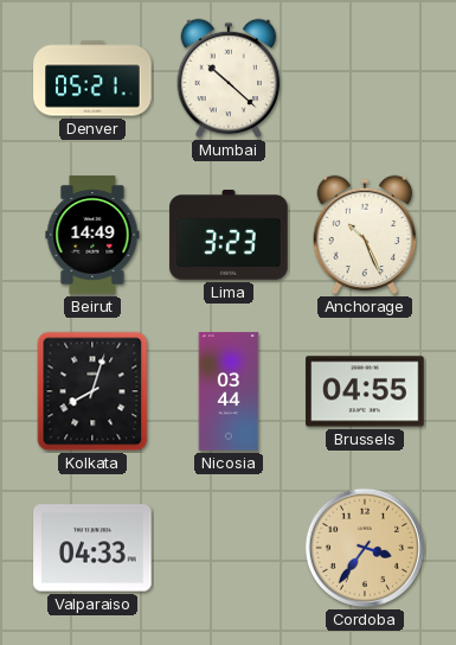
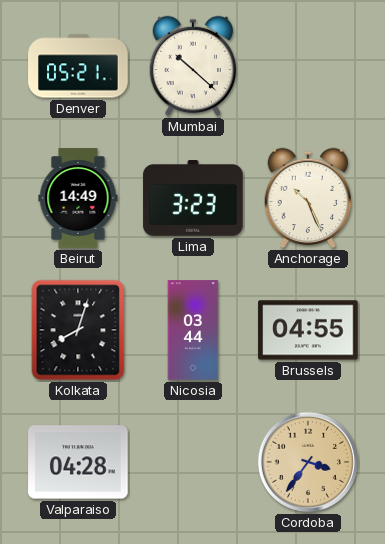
Valparaiso: 04:33 -> 04:28 (78, 462)
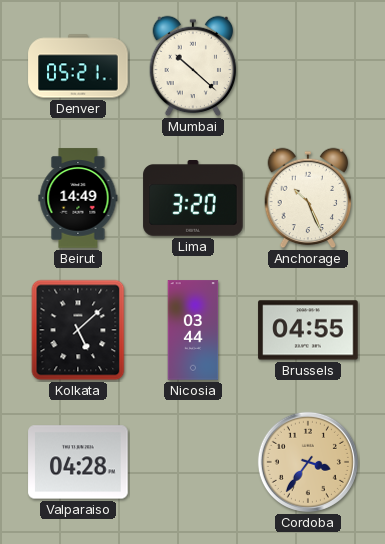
Lima: 3:23 -> 3:20 (193, 199)
Kolkata: 8:03 -> 5:08 (78, 330)
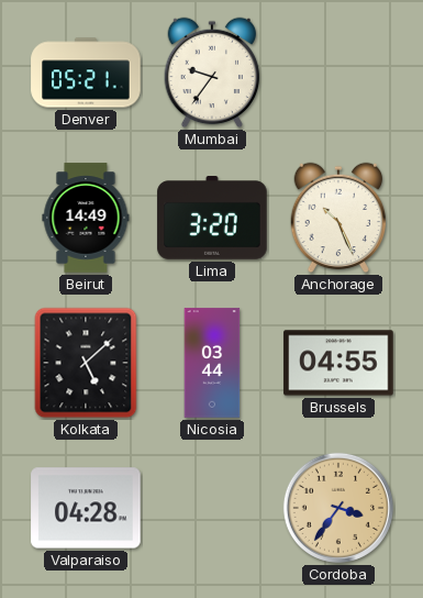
Mumbai: 10:22 -> 9:36 (212, 73)
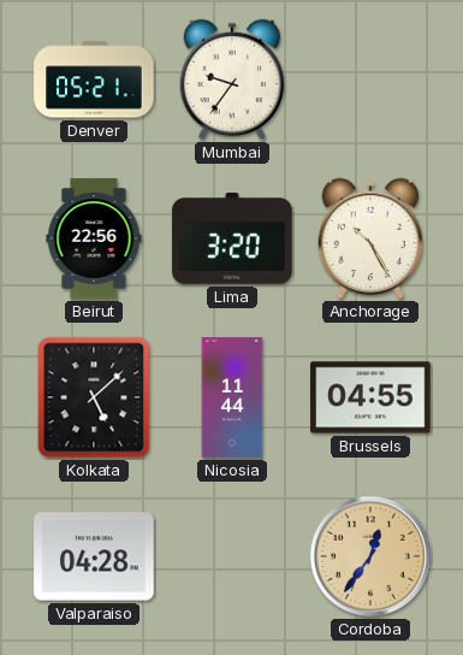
Beirut: 14:49 -> 22:56 (94, 238)
Anchorage: 10:26 -> 10:25 (370, 238)
Nicosia: 03:44 -> 11:44 (232, 397)
Cordoba: 3:36 -> 12:36 (370, 556)
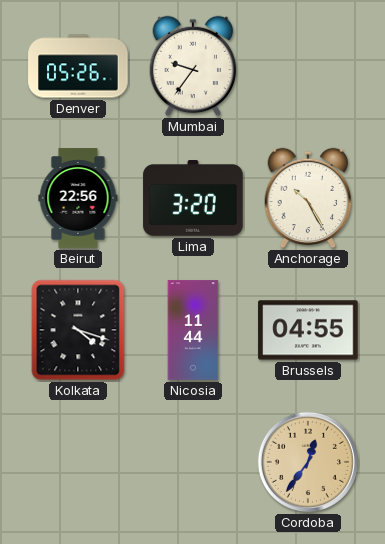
Denver: 05:21 -> 05:26 (78, 66)
Kolkata: 5:08 -> 4:18 (78, 330)
Valparaiso: 04:28 -> none (94, 556)
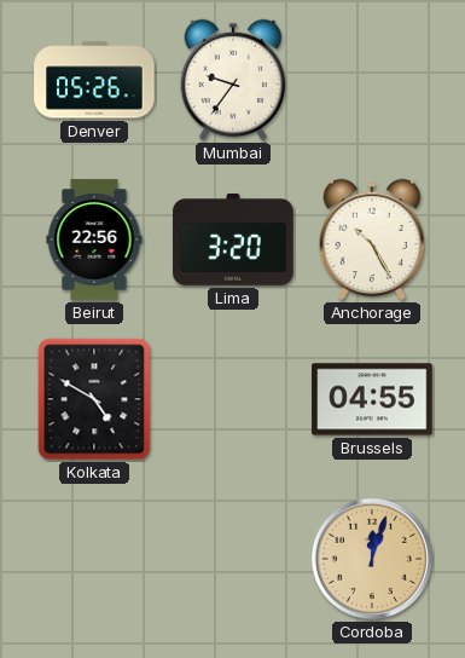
Kolkata: 4:18 -> 4:50 (94, 399)
Nicosia: 11:44 -> none (193, 330)
Cordoba: 12:36 -> 12:03 (372, 559)
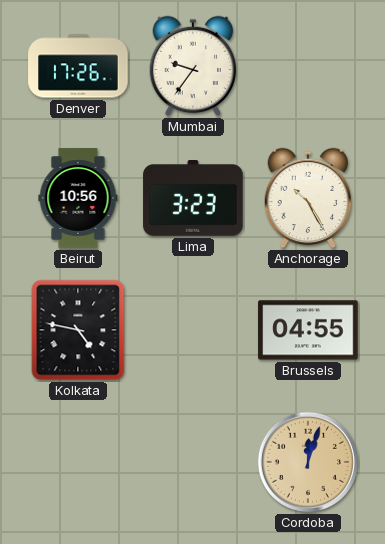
Denver: 05:26 -> 17:26 (78, 66)
Beirut: 22:56 -> 10:56 (78, 198)
Lima: 3:20 -> 3:23 (193, 199)
Kolkata: 4:50 -> 4:47 (78, 330)
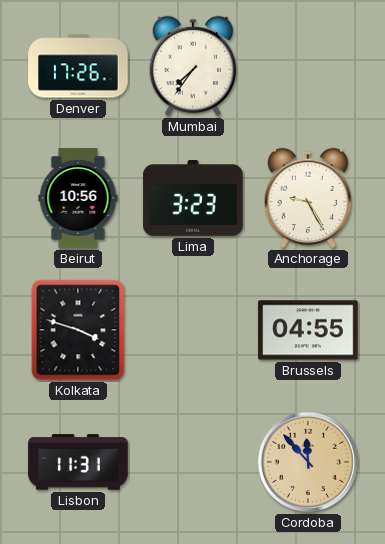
Mumbai: 9:36 -> 7:36 (193, 66)
Anchorage: 10:25 -> 9:25 (308, 198)
Kolkata: 4:47 -> 3:48 (78, 330)
Lisbon: none -> 11:31 (78, 462)
Cordoba: 12:03 -> 11:53 (308, 462)
